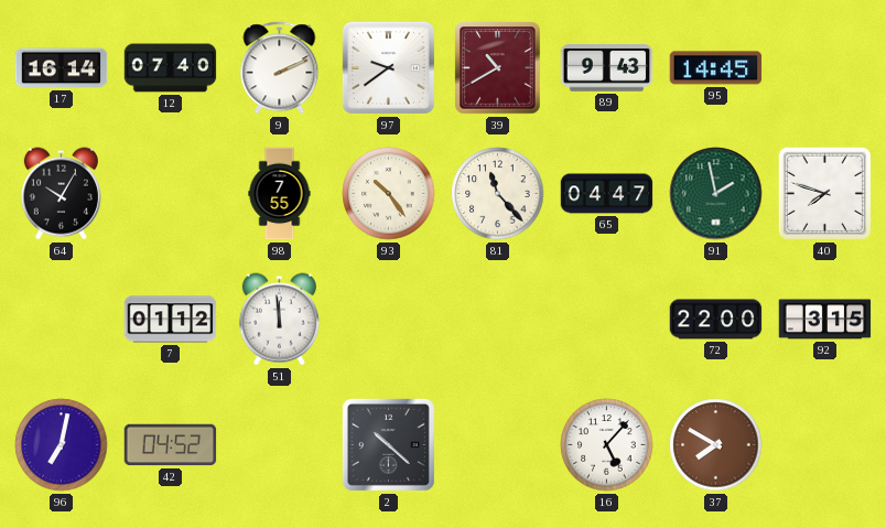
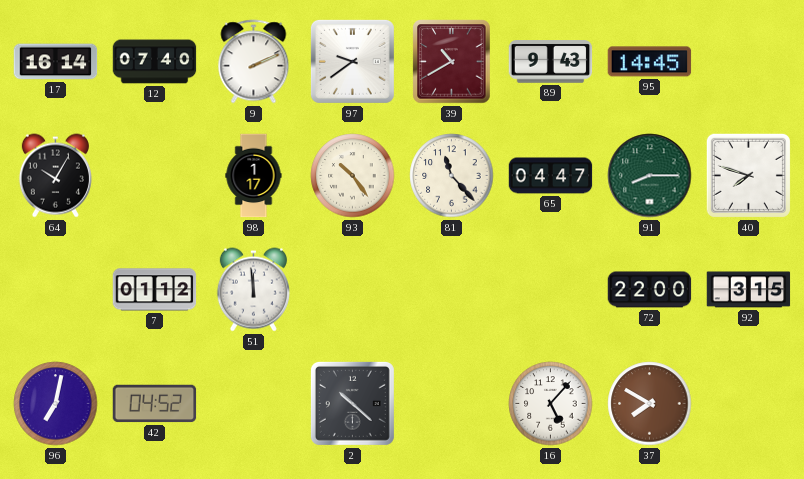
98: 7:55 -> 1:17 (254, 176)
91: 1:58 -> 8:15 (650, 176)
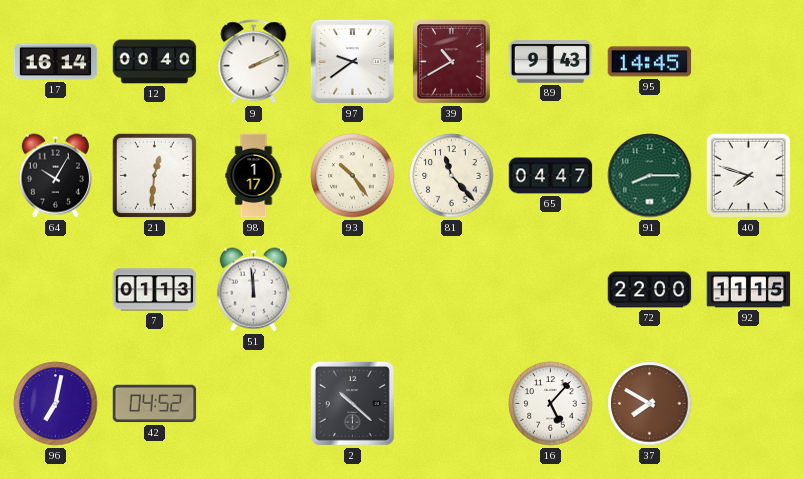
12: 07:40 -> 00:40 (155, 62)
21: none -> 12:31 (154, 175)
7: 01:12 -> 01:13 (155, 290)
92: 3:15 -> 11:15 (749, 290)
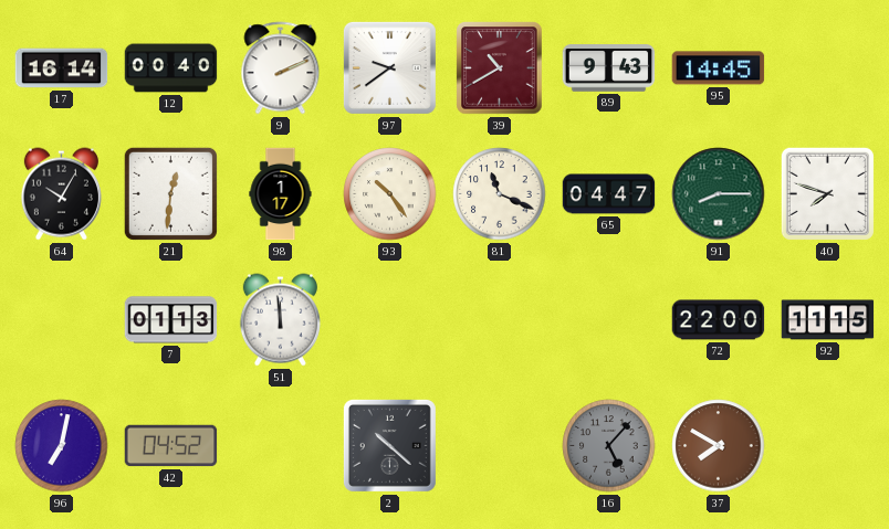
81: 11:23 -> 11:19 (500, 194)
16 dial: white -> grey (609, 446)
